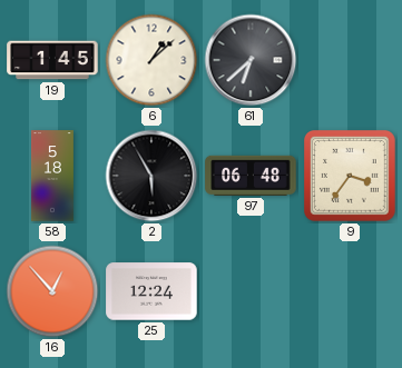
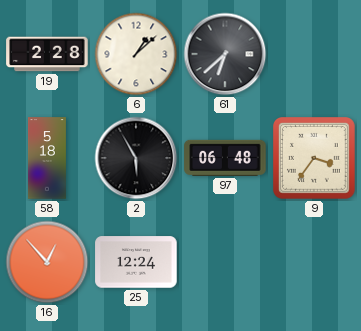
19: 1:45 -> 2:28 (47, 54)
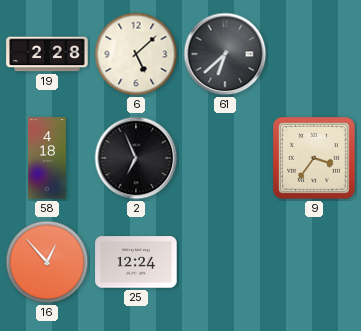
6: 1:08 -> 5:08 (136, 54)
58: 5:18 -> 4:18 (47, 158)
2: 5:55 -> 6:56 (136, 158)
97: 06:48 -> none (225, 158)
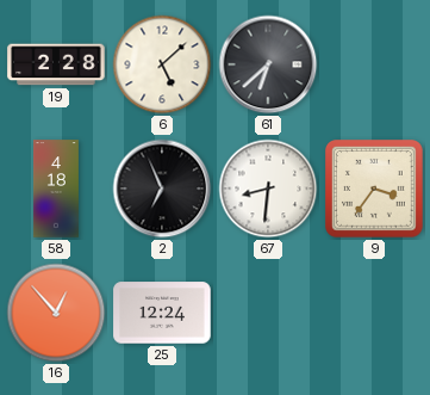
67: none -> 8:31 (268, 189)
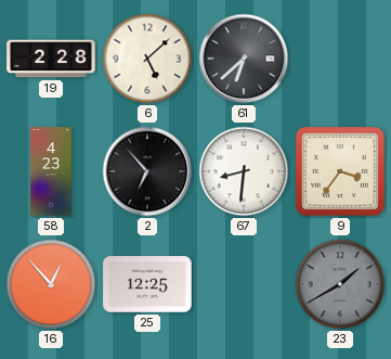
58: 4:18 -> 4:23 (51, 171)
2: 6:56 -> 6:53 (147, 171)
25: 12:24 -> 12:25 (147, 284)
23: none -> 1:40 (340, 284)
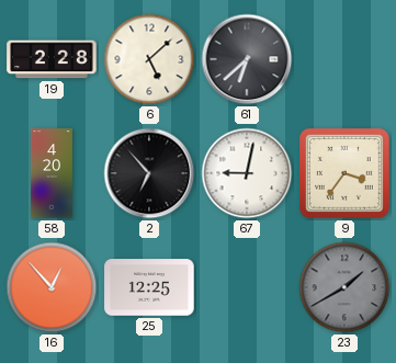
58: 4:23 -> 4:20 (52, 173)
67: 8:31 -> 9:02 (247, 173)
